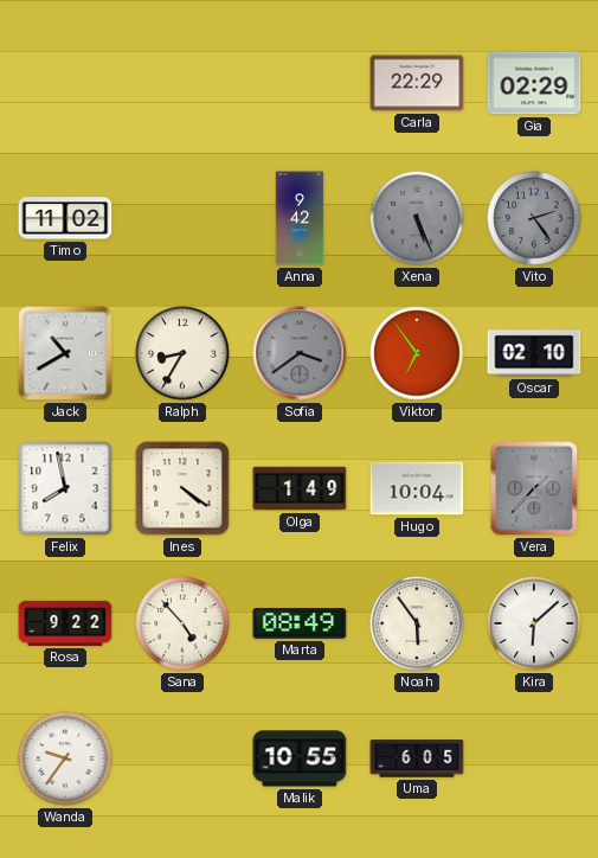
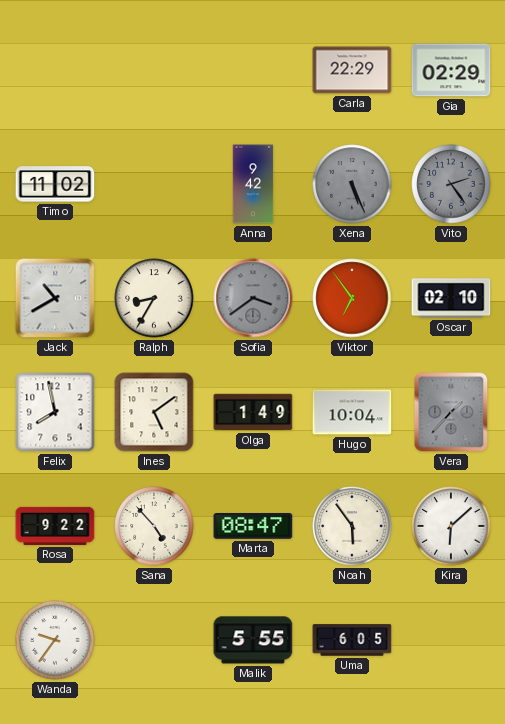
Ines: 4:21 -> 5:09 (154, 412)
Marta: 08:49 -> 08:47 (253, 527)
Malik: 10:55 -> 5:55 (253, 640)
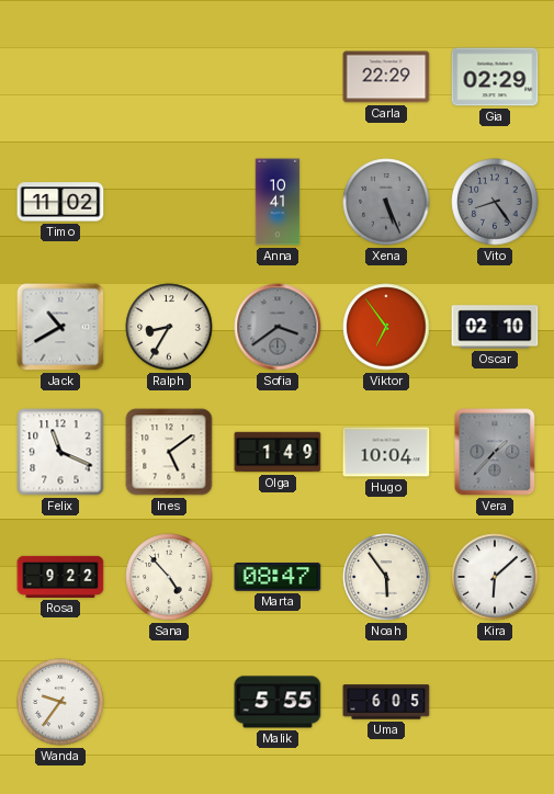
Anna: 9:42 -> 10:41 (278, 202)
Vito: 2:24 -> 8:24 (495, 202)
Felix: 7:58 -> 11:19 (60, 452)
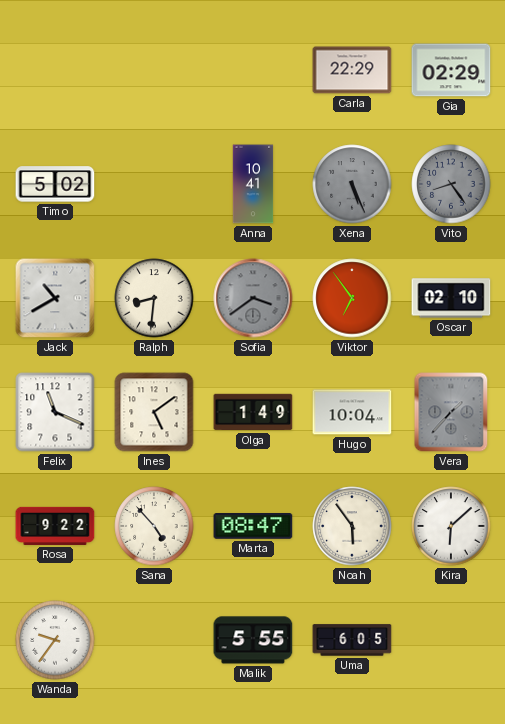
Timo: 11:02 -> 5:02 (55, 184)
Ralph: 8:35 -> 8:31 (154, 298)
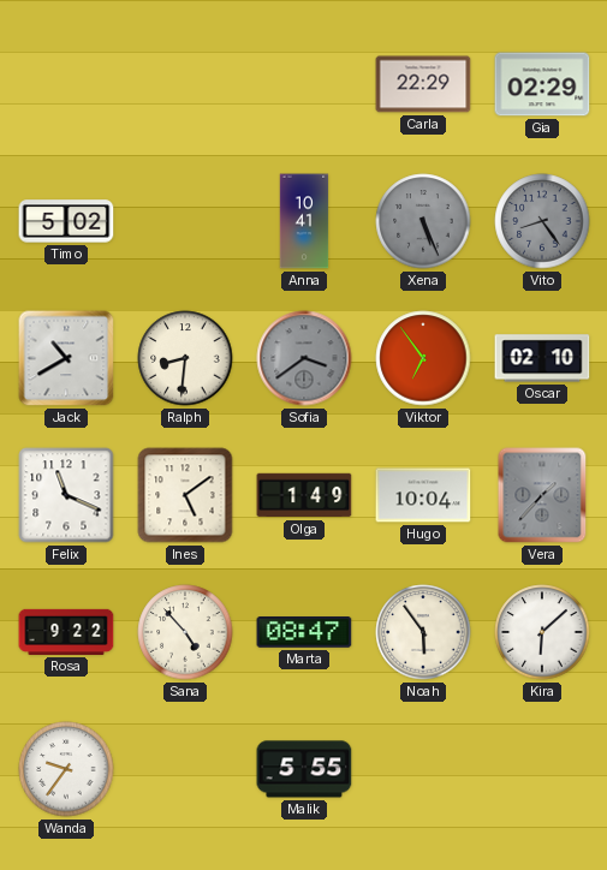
Uma: 6:05 -> none (352, 640)
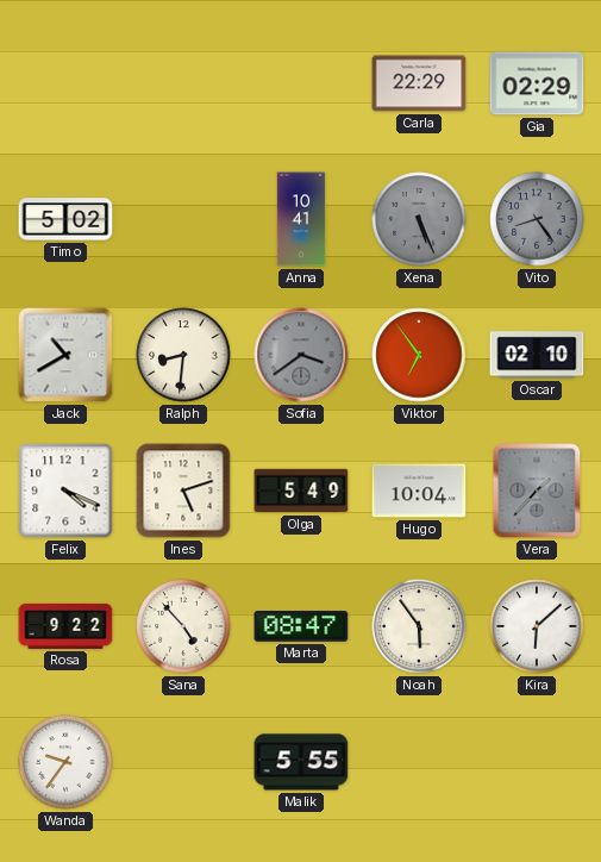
Felix: 11:19 -> 4:19 (65, 491)
Ines: 5:09 -> 5:12 (183, 491)
Olga: 1:49 -> 5:49 (301, 491)
